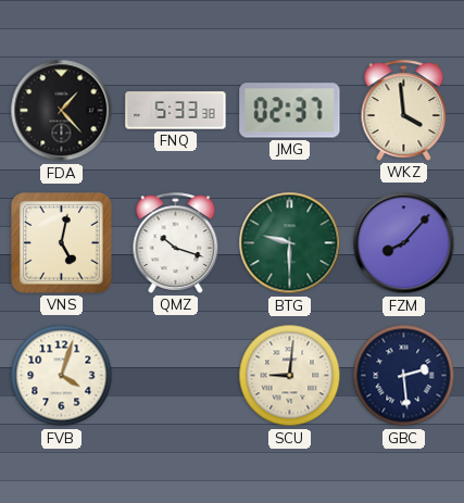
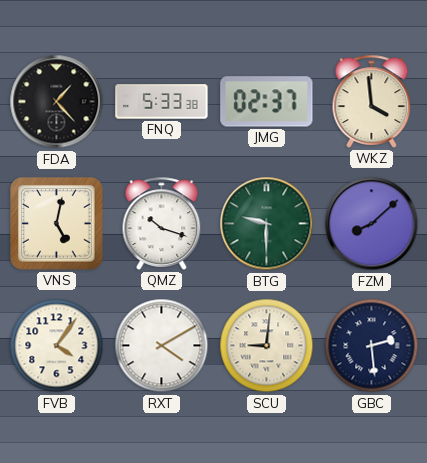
FZM: 8:07 -> 8:08 (372, 224)
FVB: 4:03 -> 4:06 (57, 346)
RXT: none -> 4:10 (162, 346)
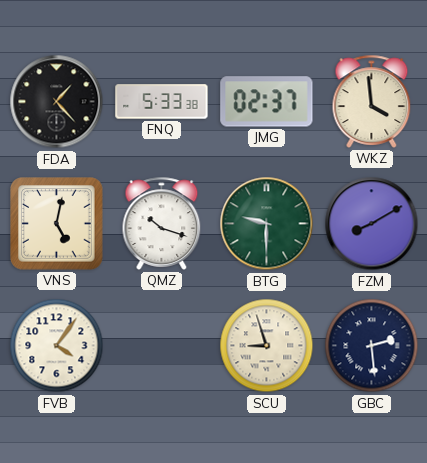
FZM: 8:08 -> 8:10 (372, 224)
RXT: 4:10 -> none (162, 346)
SCU: 9:01 -> 8:57 (267, 346)
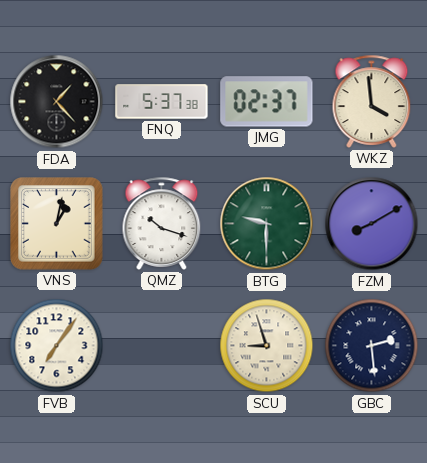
FNQ: 5:33 -> 5:37 (162, 102)
VNS: 5:02 -> 1:02 (57, 224)
FVB: 4:06 -> 7:06 (57, 346)
